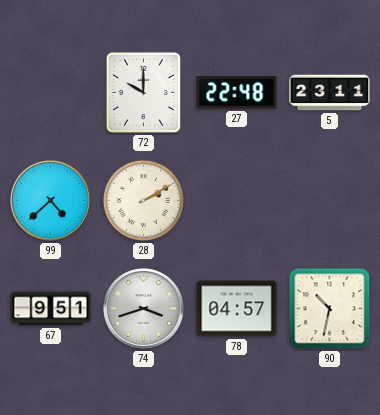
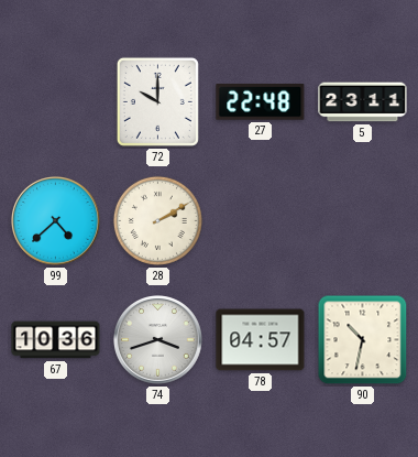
67: 9:51 -> 10:36 (56, 340)
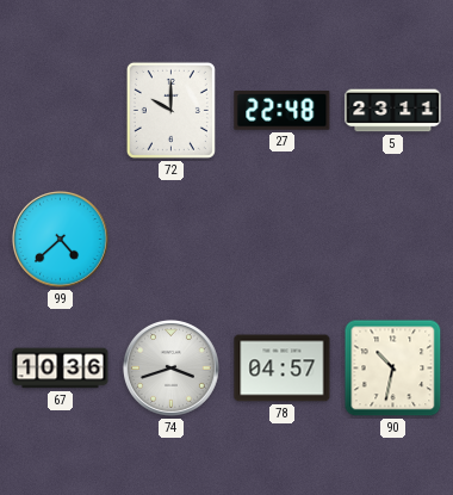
28: 2:10 -> none (157, 220)
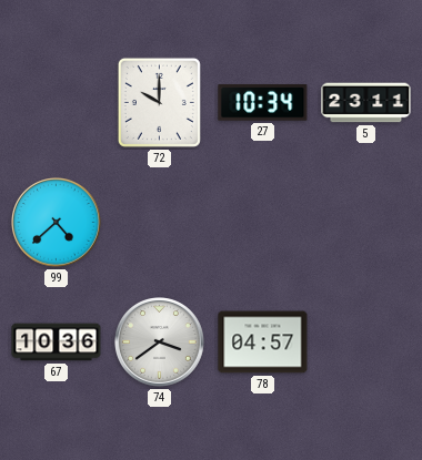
27: 22:48 -> 10:34 (263, 103)
74: 3:42 -> 3:39 (160, 343)
90: 10:32 -> none (393, 369)
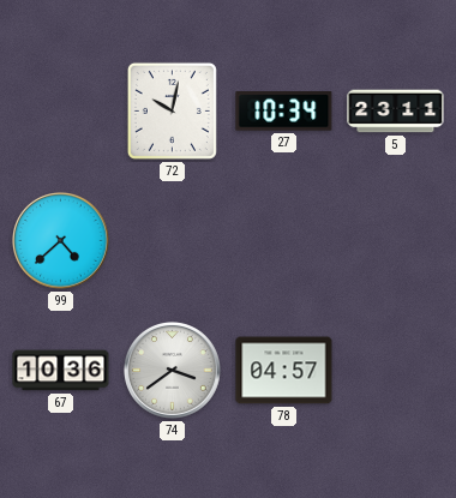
72: 10:00 -> 10:02 (172, 110)
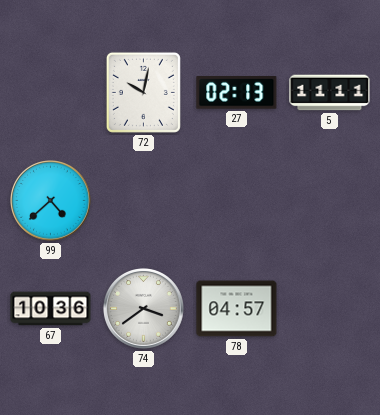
27: 10:34 -> 02:13 (237, 93)
5: 23:11 -> 11:11 (330, 93)
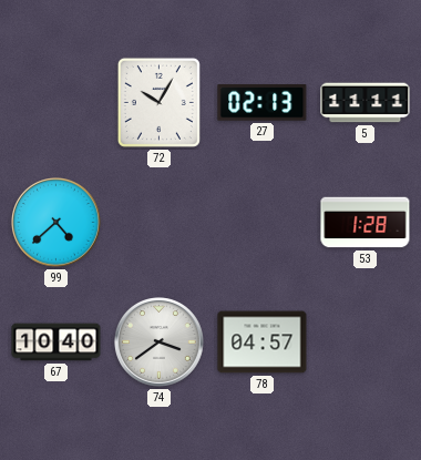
72: 10:02 -> 10:05 (158, 102)
53: none -> 1:28 (366, 223)
67: 10:36 -> 10:40 (57, 343)
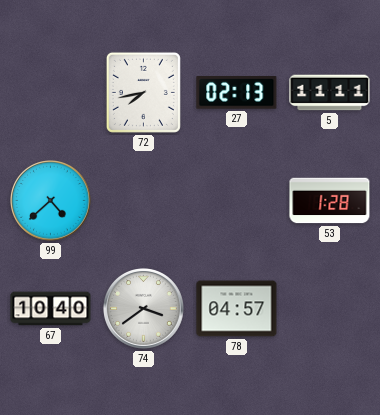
72: 10:05 -> 7:43 (143, 92)
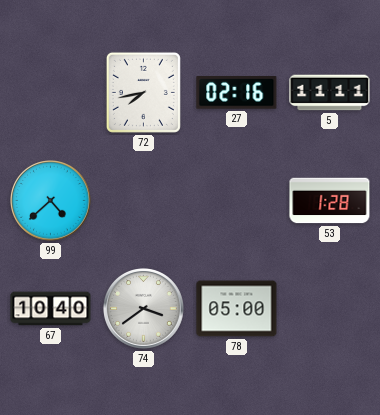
27: 02:13 -> 02:16 (237, 93)
78: 04:57 -> 05:00 (237, 309)
